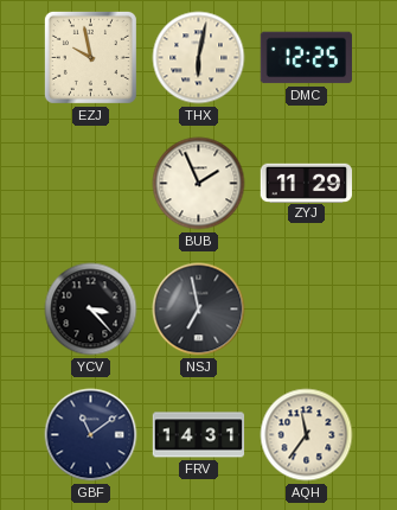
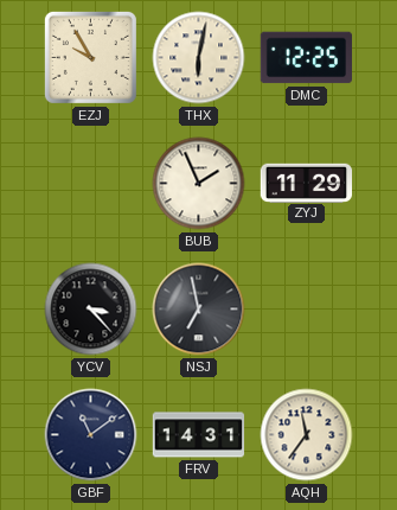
EZJ: 9:58 -> 9:55 (90, 57)
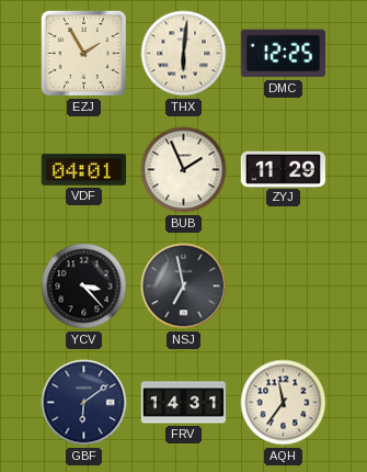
EZJ: 9:55 -> 1:55 (83, 53)
THX: 6:02 -> 6:01 (184, 54)
VDF: none -> 04:01 (84, 170)
GBF: 11:09 -> 6:09 (84, 403)
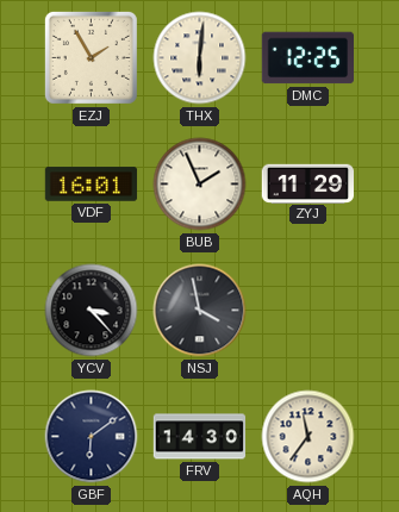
VDF: 04:01 -> 16:01 (92, 185)
NSJ: 6:58 -> 3:58 (200, 311)
FRV: 14:31 -> 14:30 (200, 437)
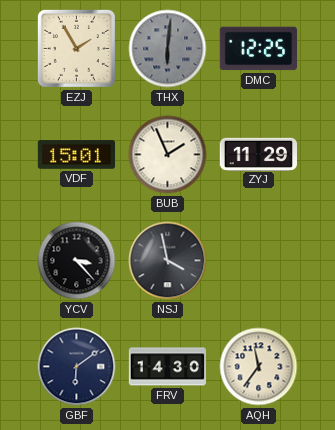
THX dial: cream -> grey (168, 49)
VDF: 16:01 -> 15:01 (77, 155)
